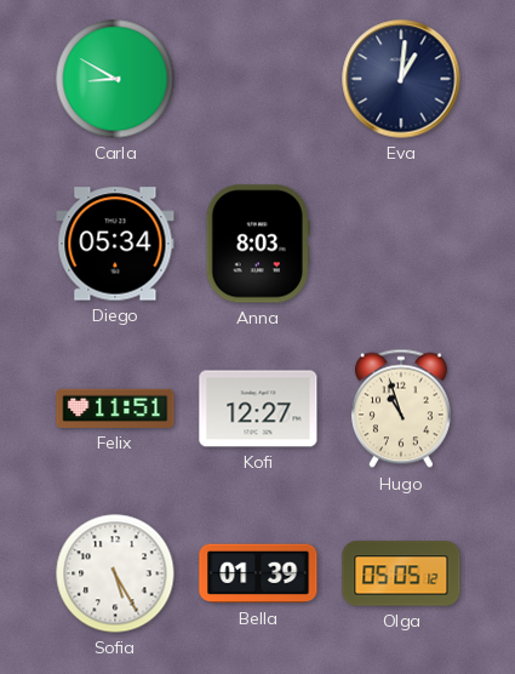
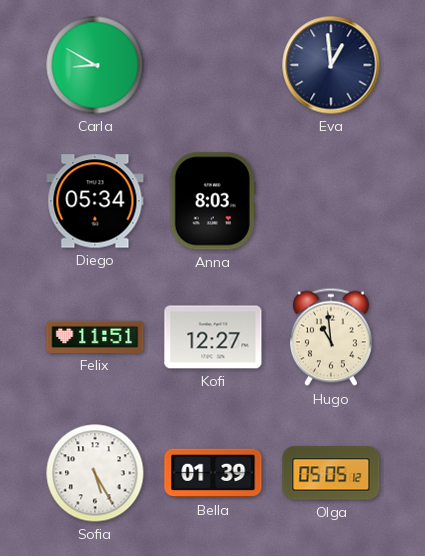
Eva: 1:01 -> 12:59 (331, 65)
Hugo: 10:57 -> 10:59 (331, 337)
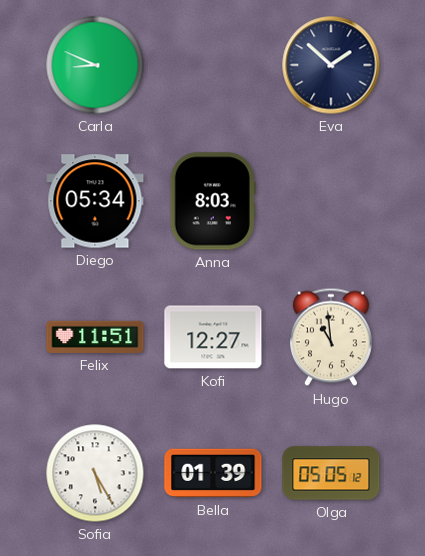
Carla: 8:50 -> 8:49 (95, 65)
Eva: 12:59 -> 1:52 (331, 65)
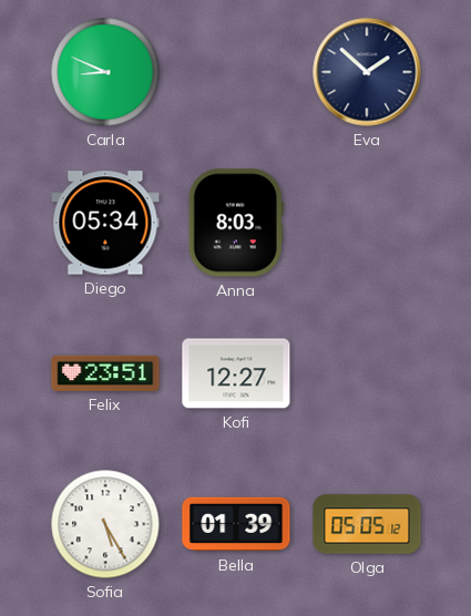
Felix: 11:51 -> 23:51 (105, 373)
Hugo: 10:59 -> none (331, 337)
